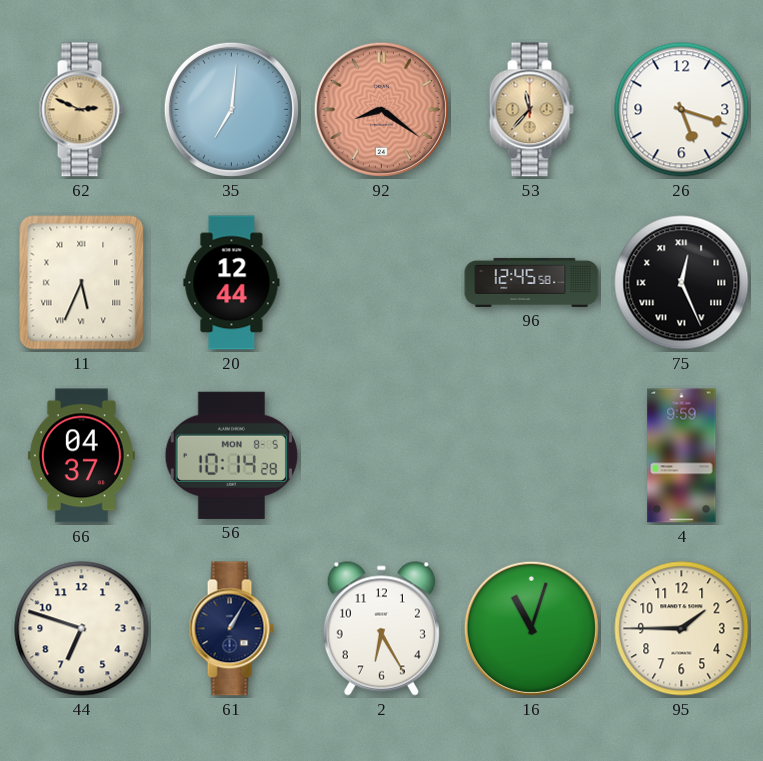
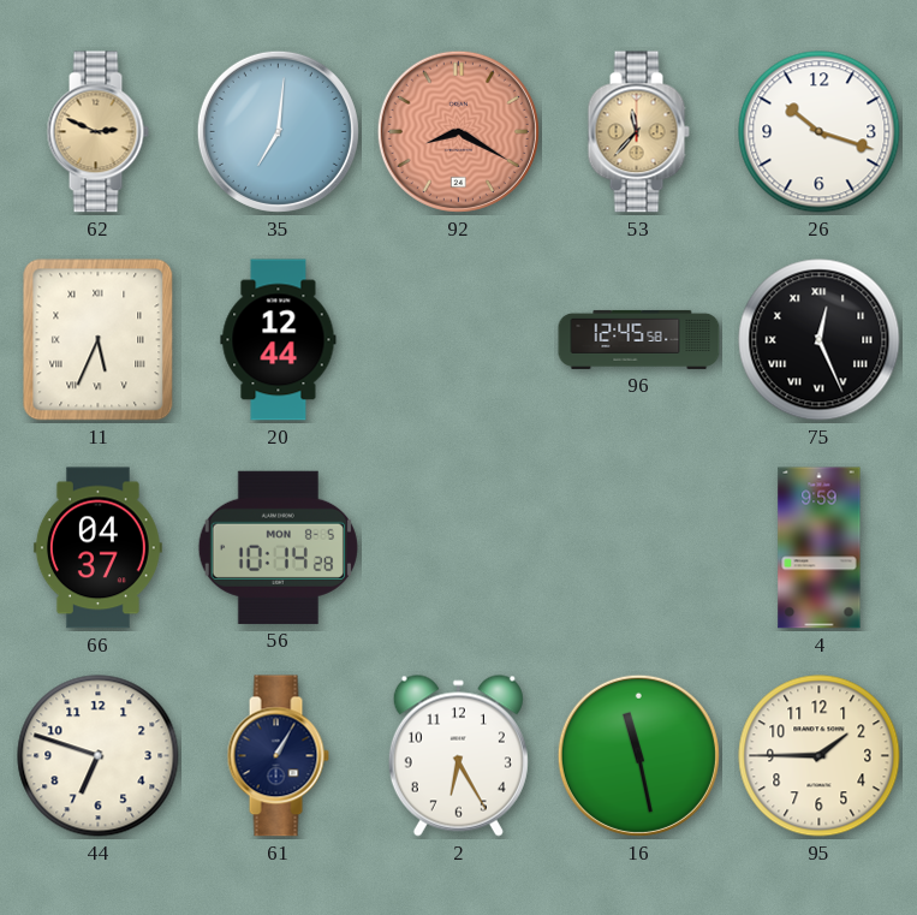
92: 8:21 -> 8:20 (458, 131)
26: 5:18 -> 10:18 (820, 132)
16: 11:03 -> 11:28 (638, 755)
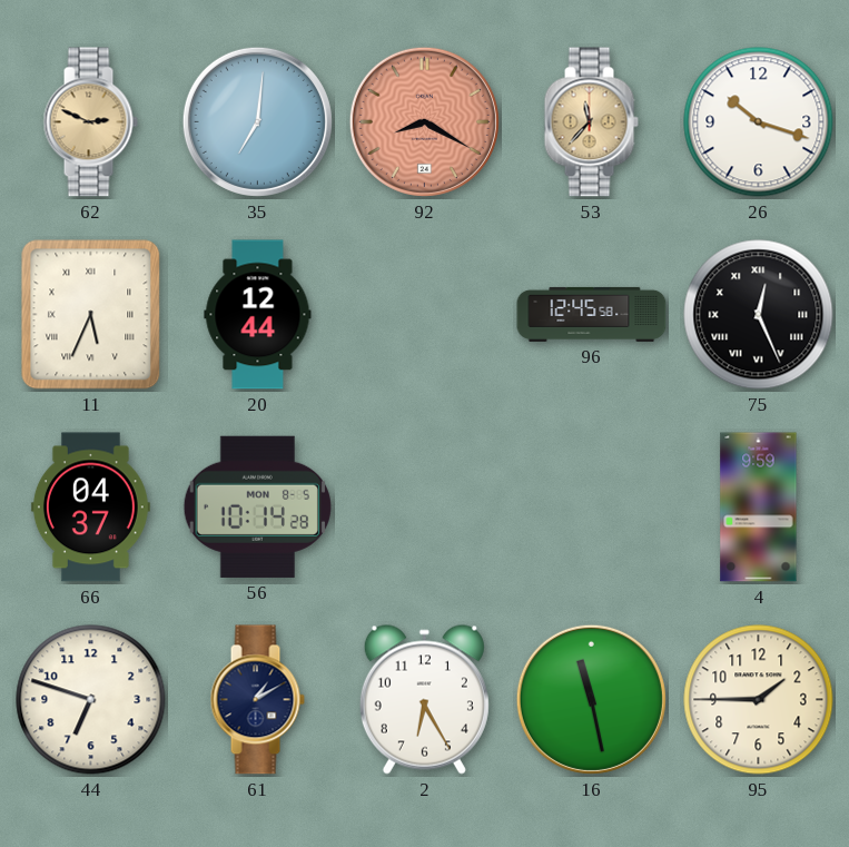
61: 1:05 -> 1:10 (257, 700)
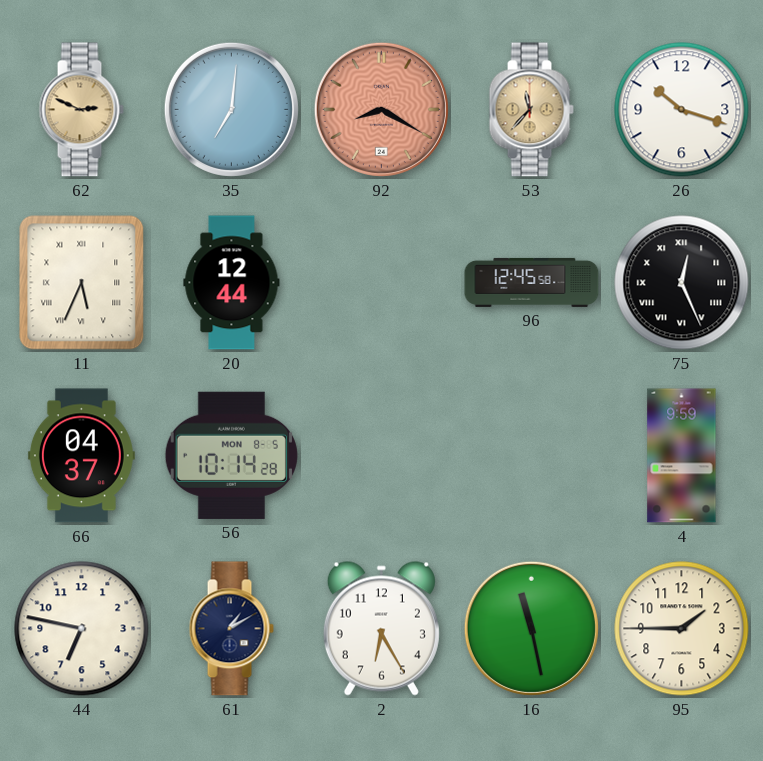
44: 6:48 -> 6:47 (82, 629)
